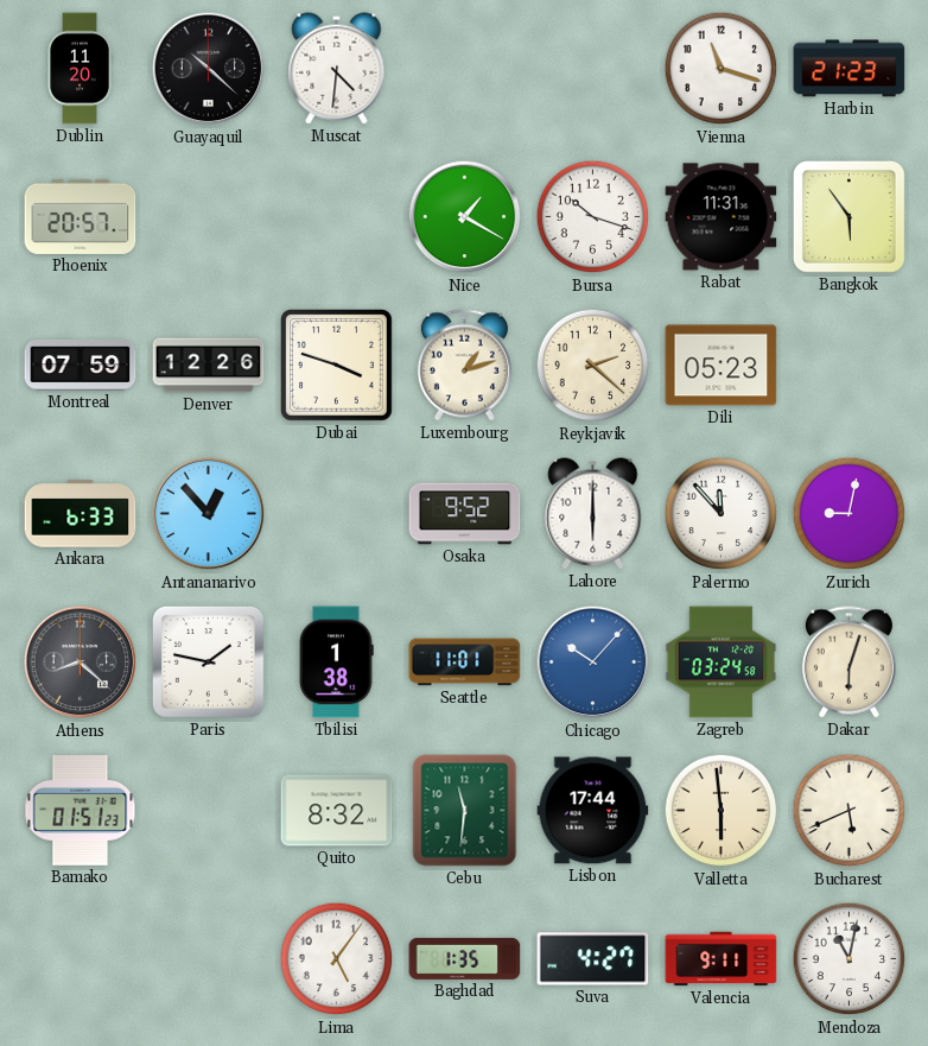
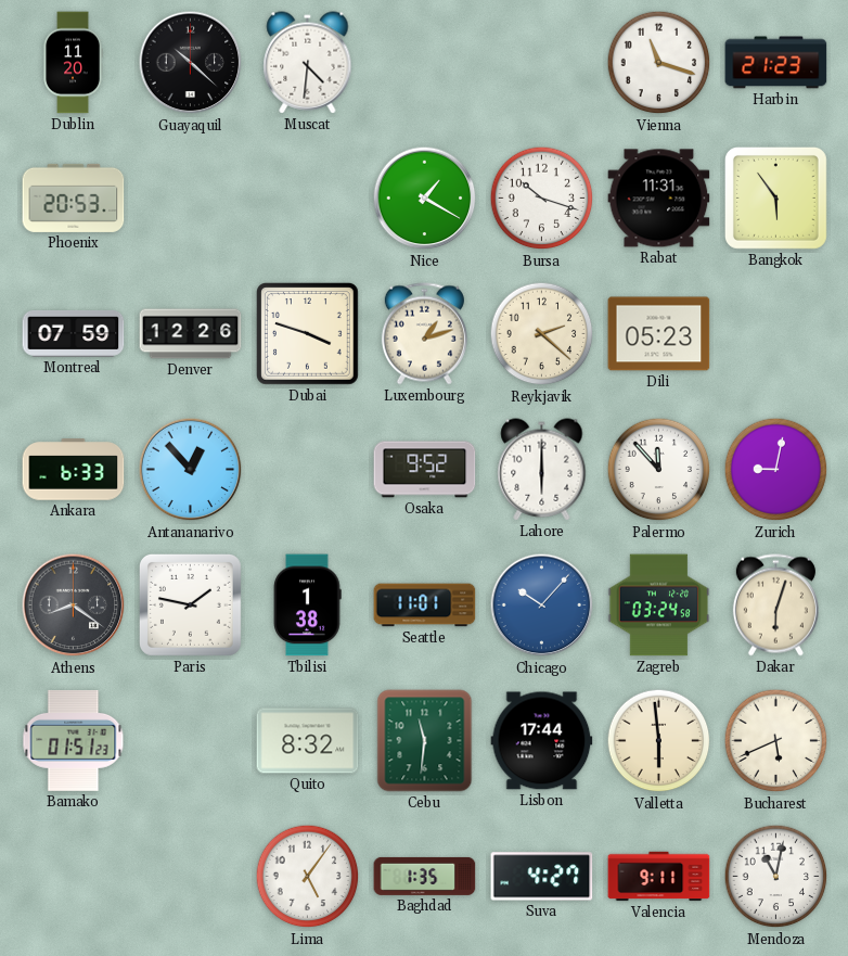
Phoenix: 20:57 -> 20:53 (74, 197)
Athens: 8:22 -> 8:21 (74, 606)
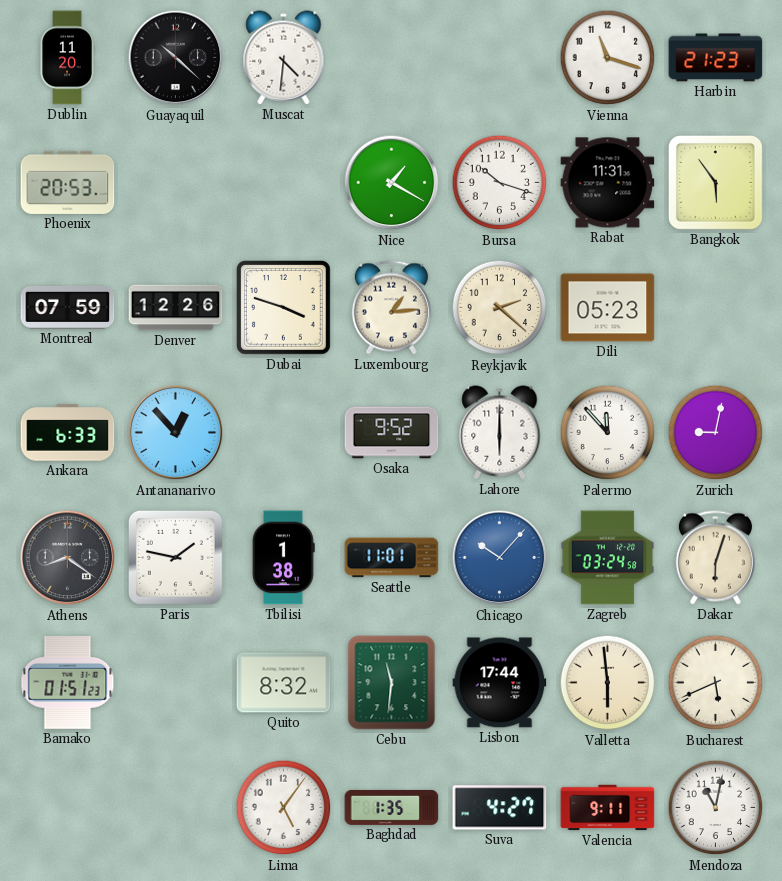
Luxembourg: 1:12 -> 1:14 (391, 308)
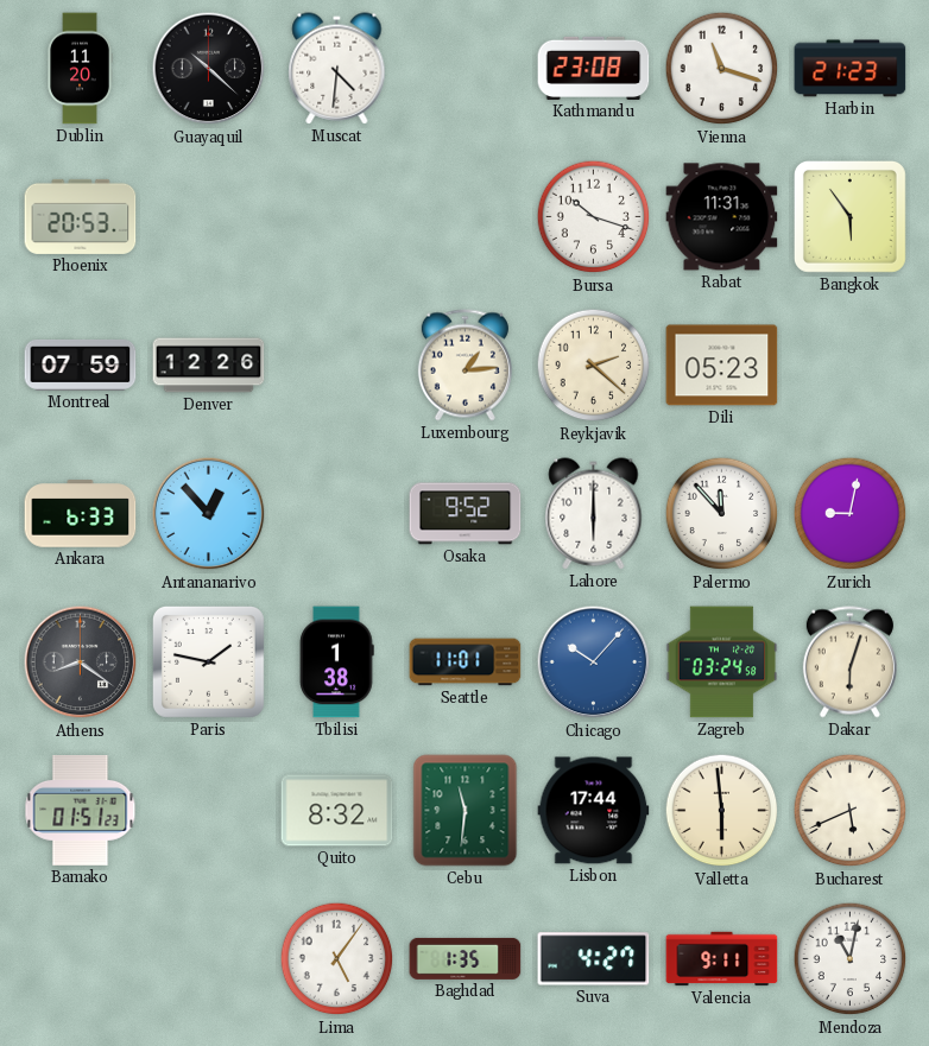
Kathmandu: none -> 23:08 (594, 68)
Nice: 1:20 -> none (392, 183)
Dubai: 3:48 -> none (284, 308)
